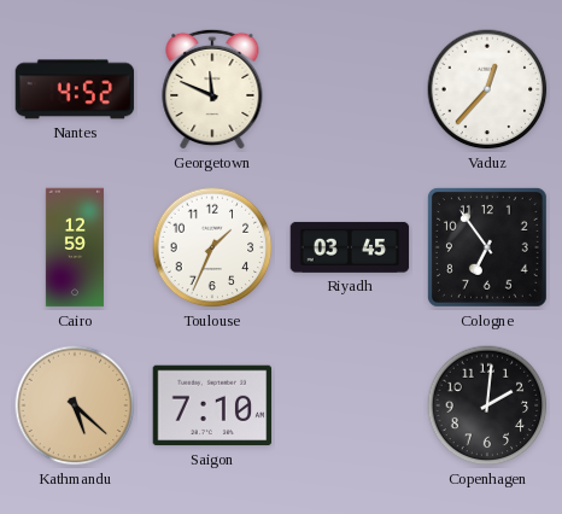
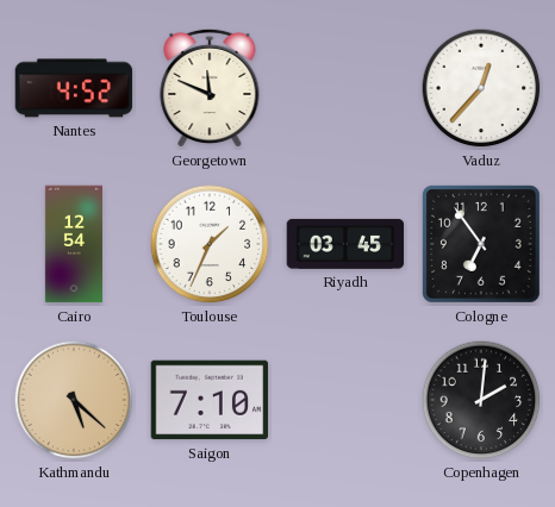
Cairo: 12:59 -> 12:54 (74, 244)
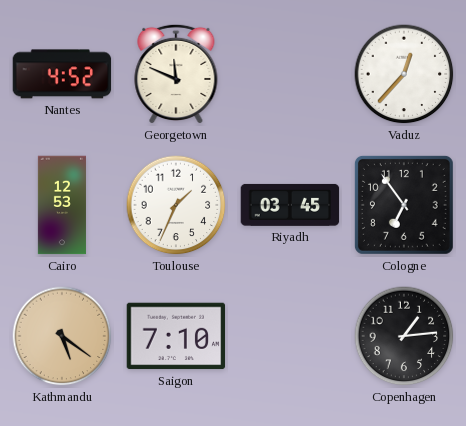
Cairo: 12:54 -> 12:53 (62, 205)
Kathmandu: 5:22 -> 5:21 (62, 336)
Copenhagen: 2:01 -> 1:14 (404, 336)
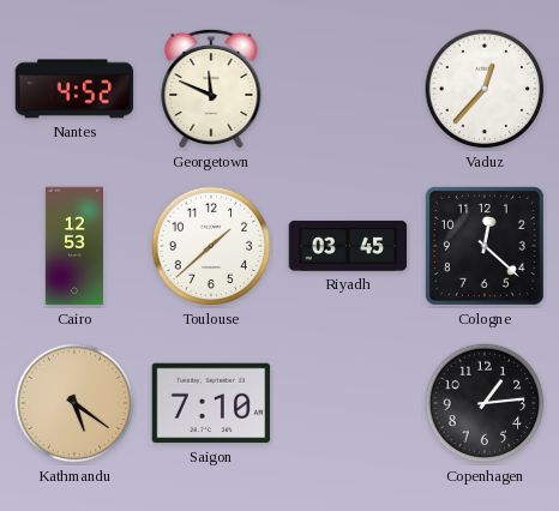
Toulouse: 1:34 -> 1:38 (211, 246)
Cologne: 6:54 -> 12:22 (485, 246)
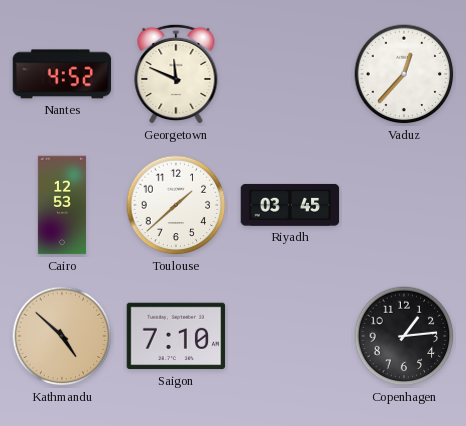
Cologne: 12:22 -> none (485, 246)
Kathmandu: 5:21 -> 4:52 (62, 336)
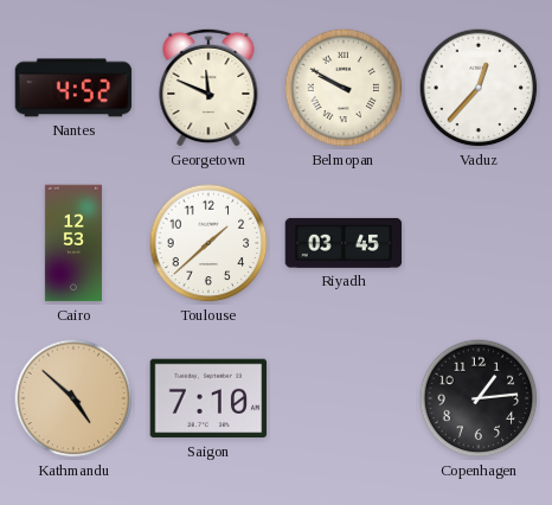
Belmopan: none -> 9:50 (344, 88)
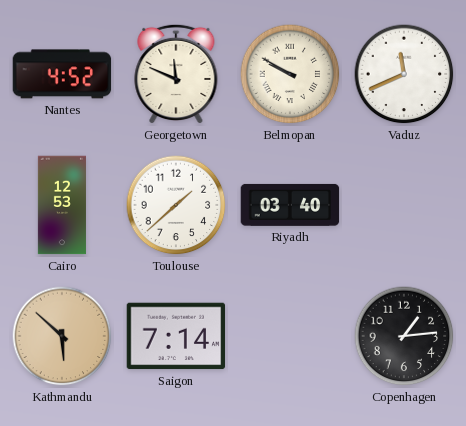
Vaduz: 12:37 -> 11:41 (404, 74)
Riyadh: 03:45 -> 03:40 (290, 205)
Kathmandu: 4:52 -> 5:52 (62, 336)
Saigon: 7:10 -> 7:14 (176, 336)
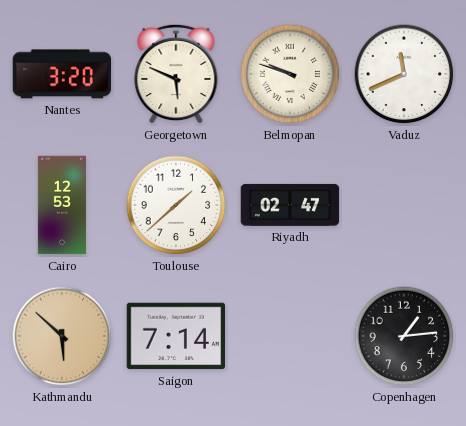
Nantes: 4:52 -> 3:20 (62, 74)
Georgetown: 11:49 -> 5:49 (176, 74)
Belmopan: 9:50 -> 9:48 (290, 74)
Riyadh: 03:40 -> 02:47 (290, 205)
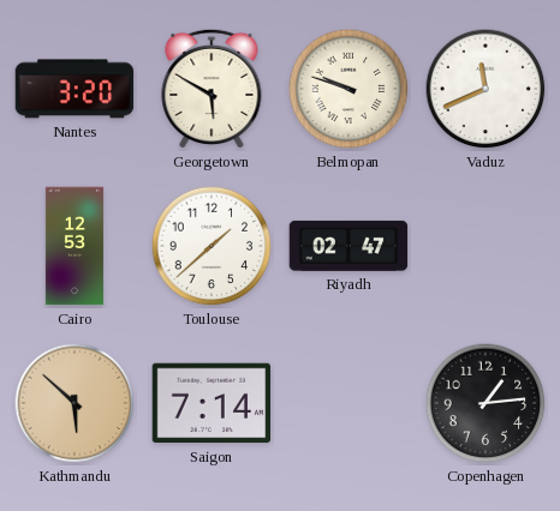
Georgetown: 5:49 -> 5:50 (212, 89)
